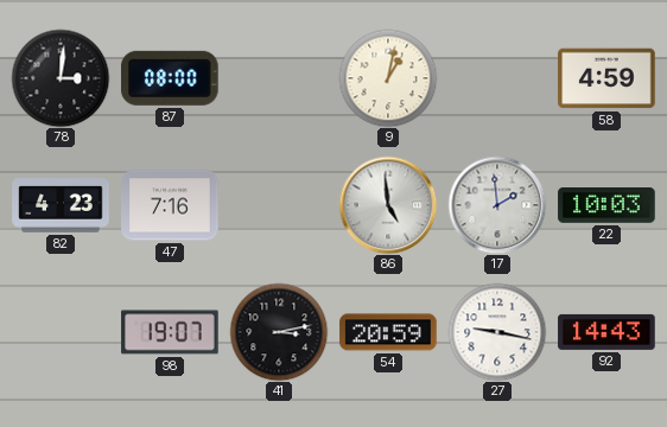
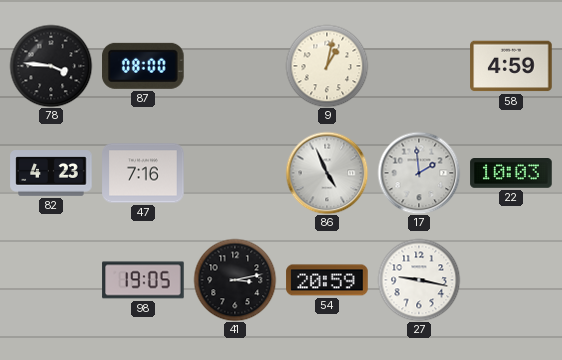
78: 3:01 -> 3:46 (51, 66)
86: 4:59 -> 4:56 (327, 173)
98: 19:07 -> 19:05 (143, 280)
92: 14:43 -> none (606, 332)
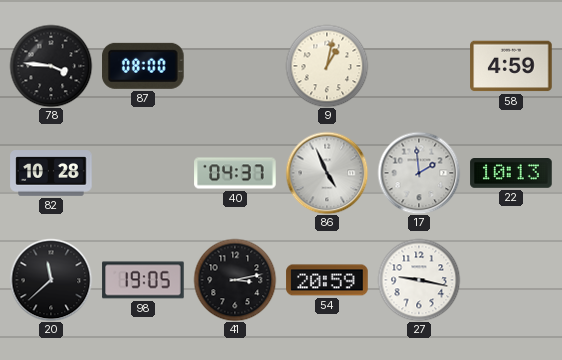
82: 4:23 -> 10:28 (51, 173)
47: 7:16 -> none (143, 173)
40: none -> 04:37 (235, 173)
22: 10:03 -> 10:13 (511, 174)
20: none -> 11:38 (51, 280)
